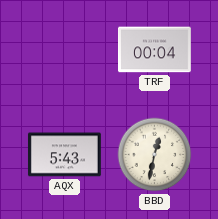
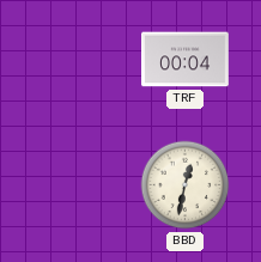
AQX: 5:43 -> none (64, 155)
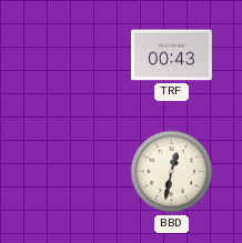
TRF: 00:04 -> 00:43 (172, 55)
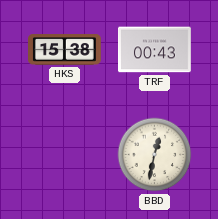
HKS: none -> 15:38 (65, 50)
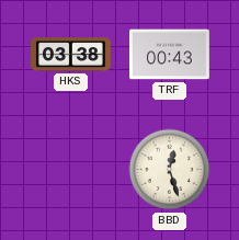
HKS: 15:38 -> 03:38 (71, 55)
BBD: 12:32 -> 12:27 (170, 170)
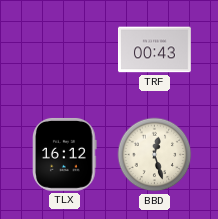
HKS: 03:38 -> none (71, 55)
TLX: none -> 16:12 (65, 154)
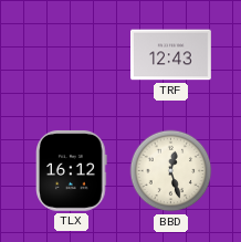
TRF: 00:43 -> 12:43 (171, 55)
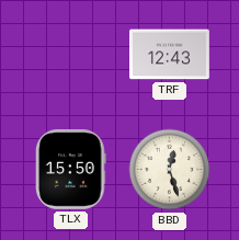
TLX: 16:12 -> 15:50 (71, 169)
